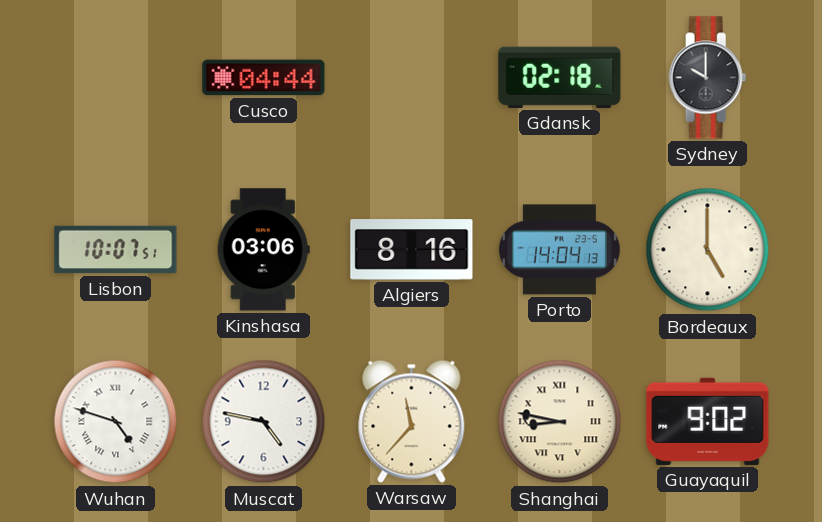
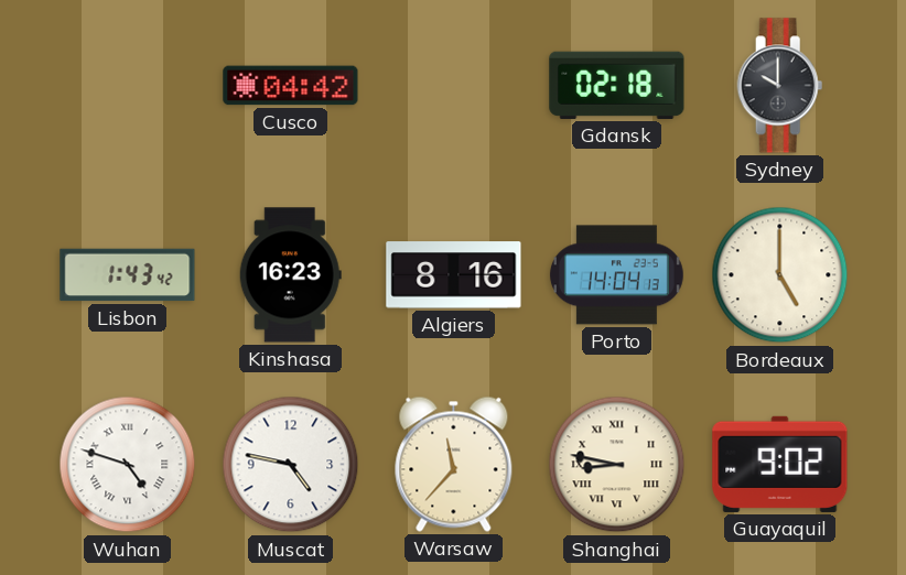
Cusco: 04:44 -> 04:42 (291, 86)
Lisbon: 10:07 -> 1:43 (128, 275)
Kinshasa: 03:06 -> 16:23 (290, 275)
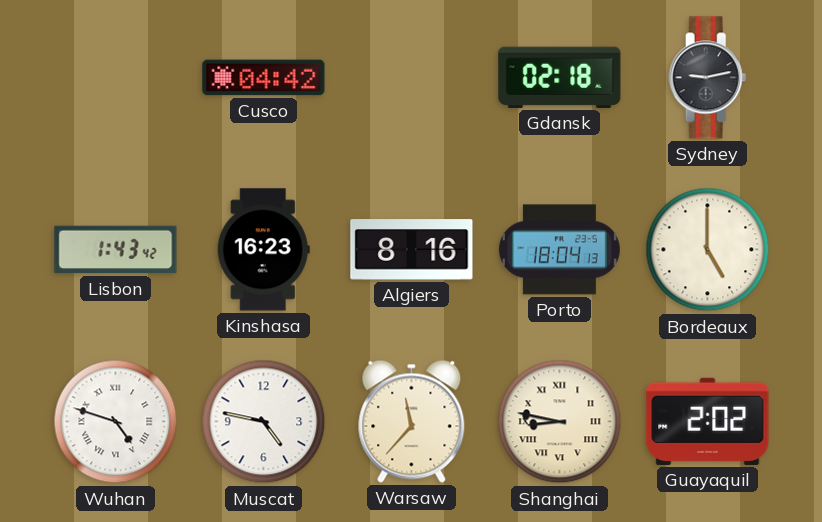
Sydney: 10:00 -> 9:13 (708, 78)
Porto: 14:04 -> 18:04 (559, 250)
Guayaquil: 9:02 -> 2:02 (708, 421)
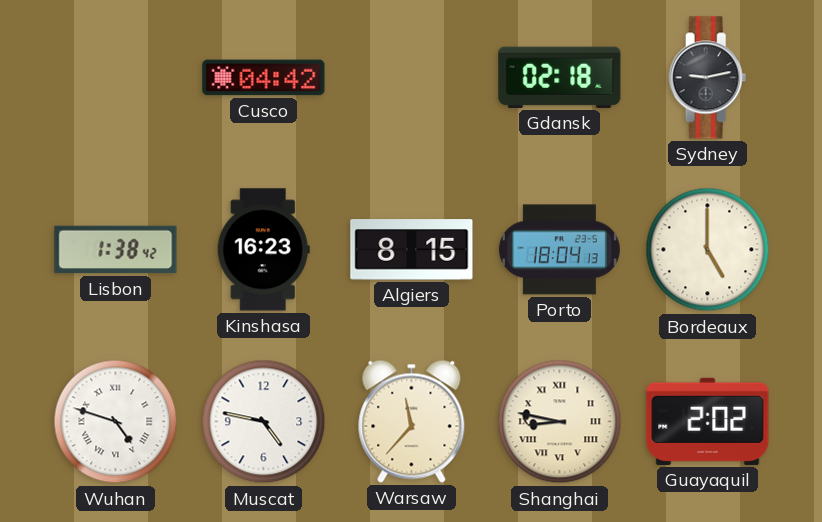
Lisbon: 1:43 -> 1:38 (116, 250)
Algiers: 8:16 -> 8:15 (412, 250)
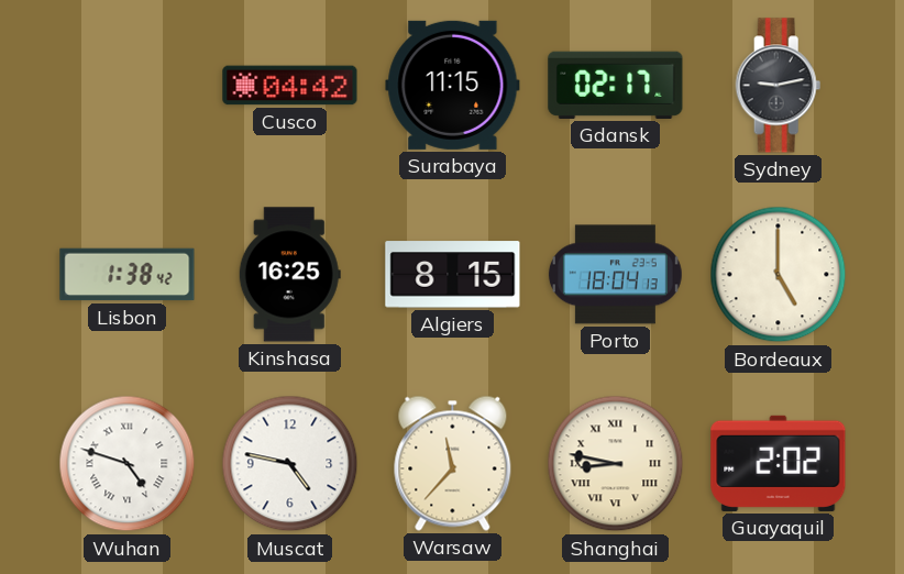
Surabaya: none -> 11:15 (453, 85)
Gdansk: 02:18 -> 02:17 (616, 85)
Kinshasa: 16:23 -> 16:25 (289, 275)
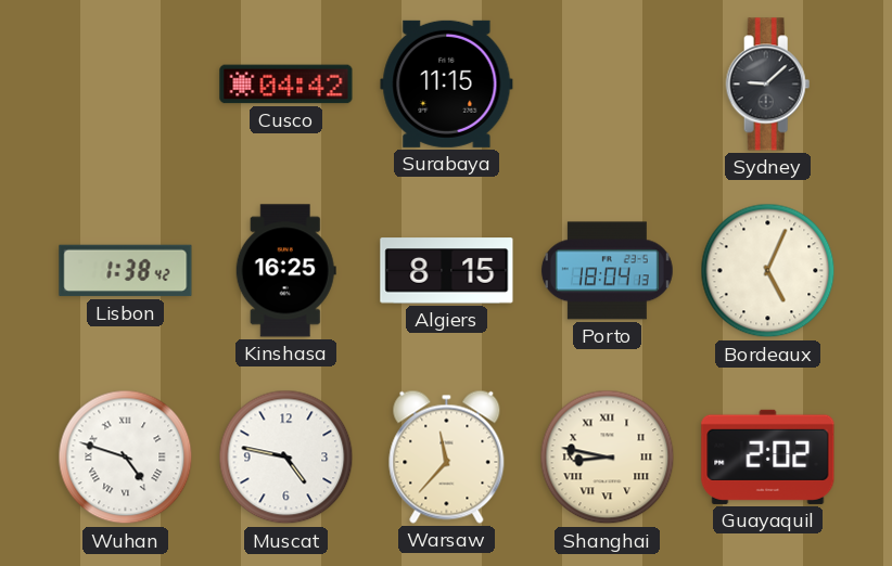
Gdansk: 02:17 -> none (616, 85)
Sydney: 9:13 -> 9:08 (768, 85)
Bordeaux: 5:00 -> 5:04 (768, 271)
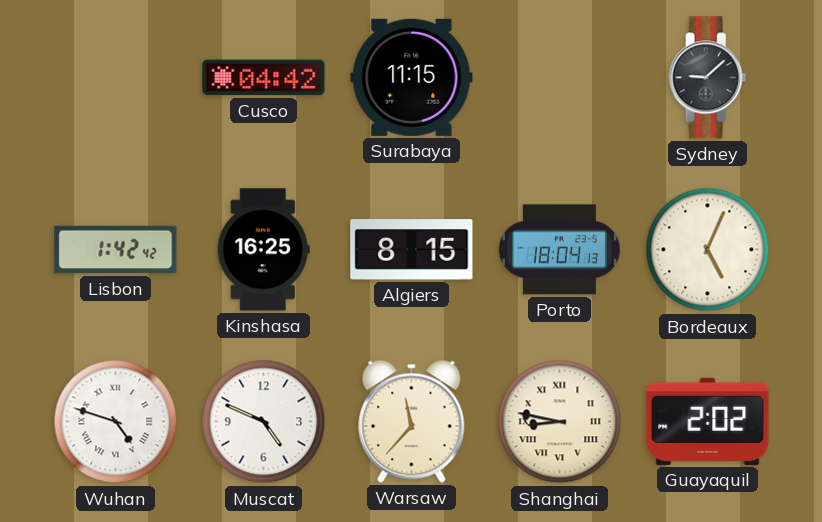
Lisbon: 1:38 -> 1:42 (116, 250)
Muscat: 4:47 -> 4:49 (264, 422)
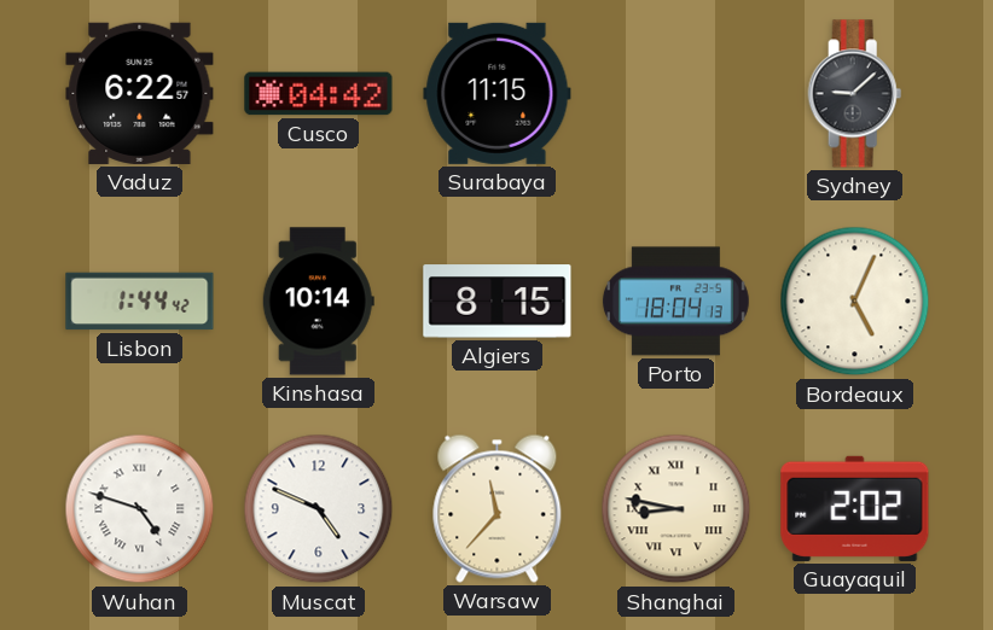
Vaduz: none -> 6:22 (140, 93)
Lisbon: 1:42 -> 1:44 (140, 302)
Kinshasa: 16:25 -> 10:14 (318, 302)
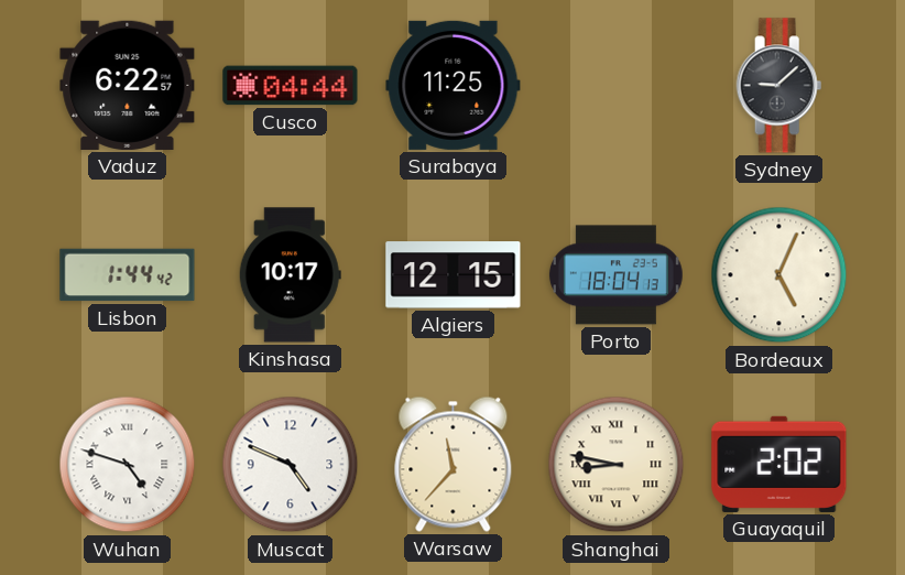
Cusco: 04:42 -> 04:44 (291, 86)
Surabaya: 11:15 -> 11:25 (454, 85)
Kinshasa: 10:14 -> 10:17 (290, 275)
Algiers: 8:15 -> 12:15 (454, 275)
